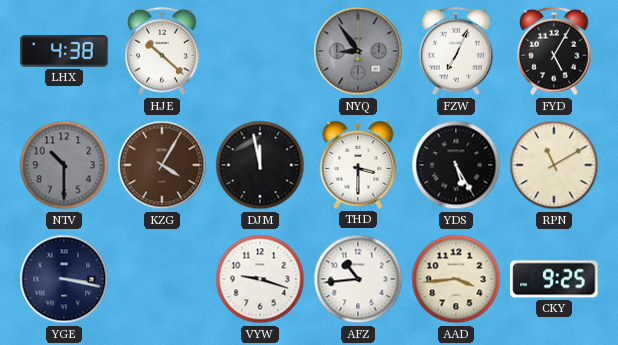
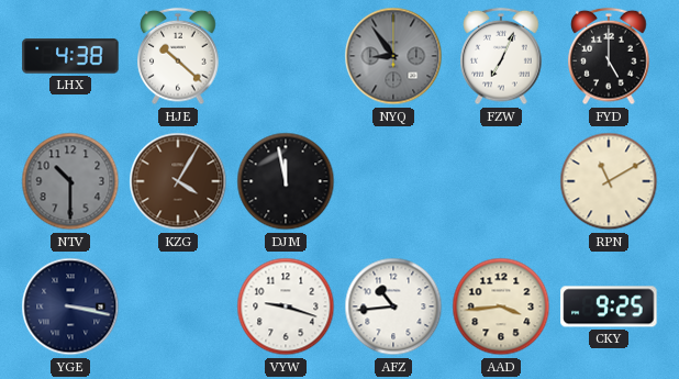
FYD: 5:05 -> 5:00 (609, 56)
THD: 3:30 -> none (358, 165)
YDS: 5:25 -> none (456, 165)
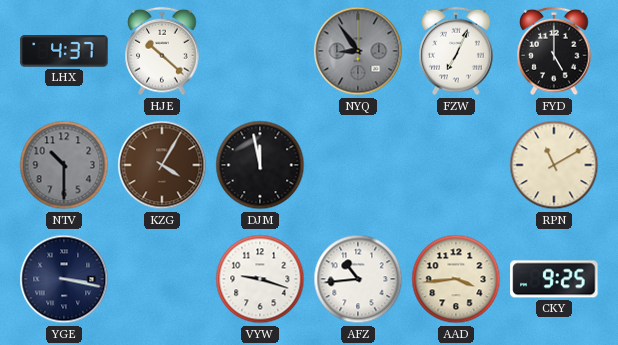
LHX: 4:38 -> 4:37 (64, 51)
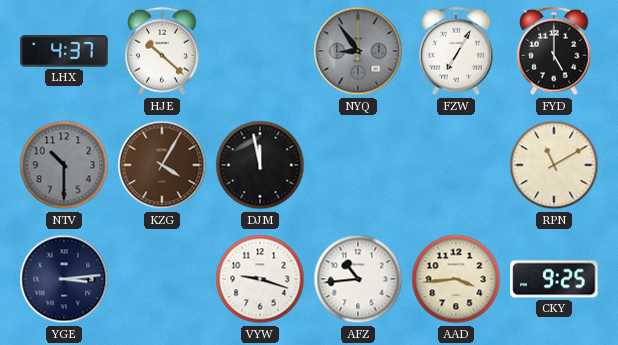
FZW: 7:04 -> 7:05 (456, 51)
YGE: 3:17 -> 3:14 (64, 279)
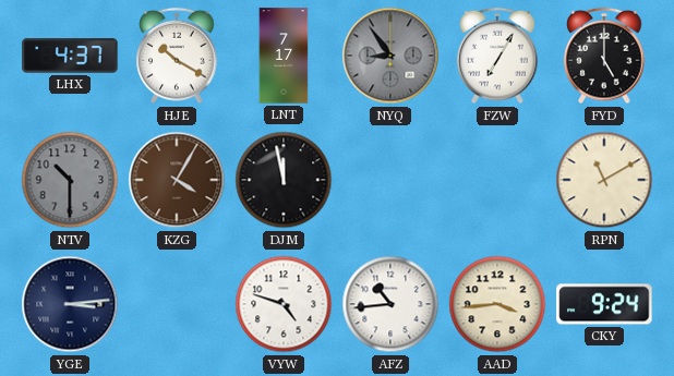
HJE: 10:22 -> 10:20 (177, 56)
LNT: none -> 7:17 (284, 56)
VYW: 9:18 -> 4:48 (284, 304)
CKY: 9:25 -> 9:24 (604, 304)
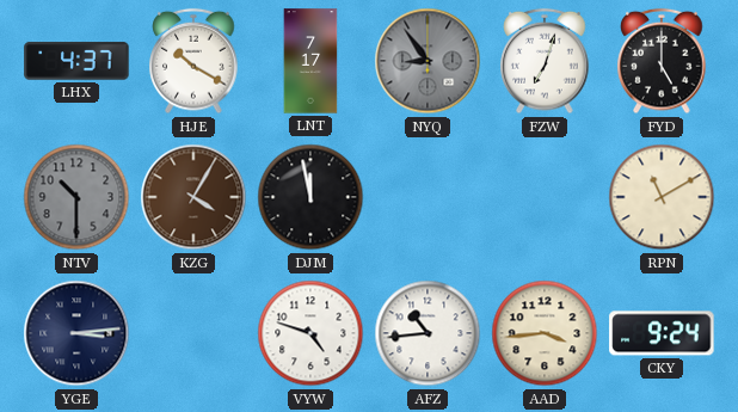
FZW: 7:05 -> 7:03 (545, 61)
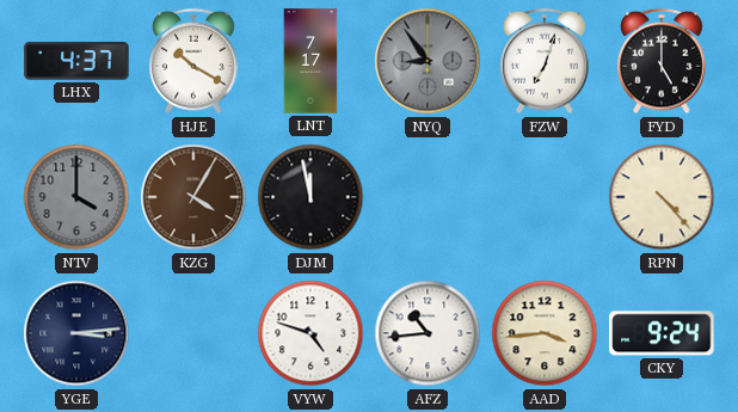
NTV: 10:30 -> 4:00 (76, 197)
RPN: 11:10 -> 4:23 (662, 197)
